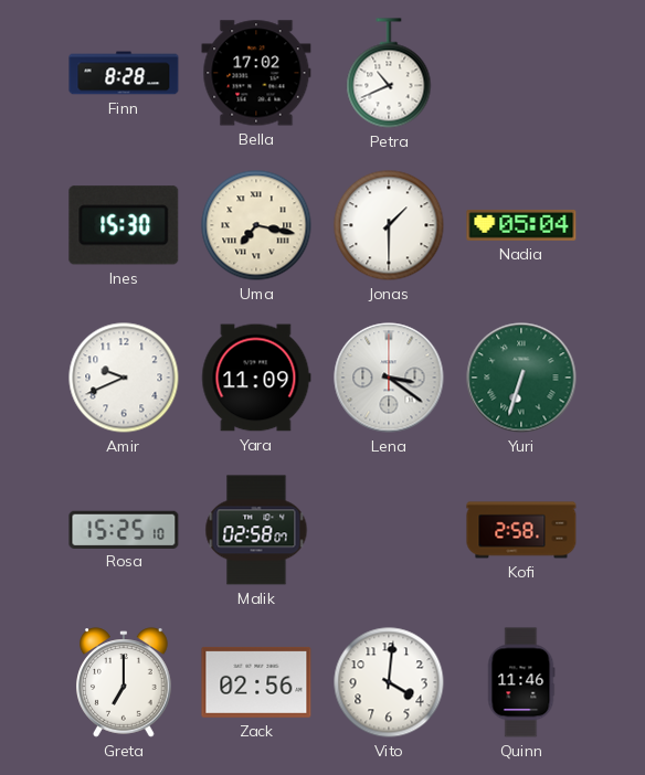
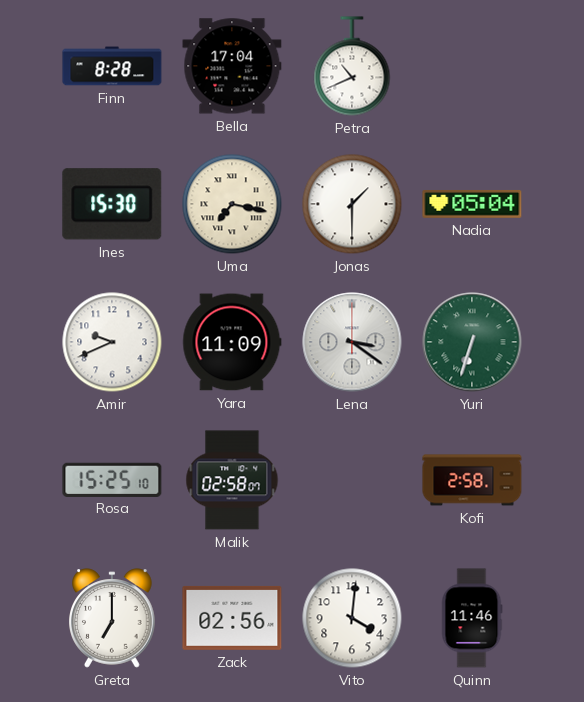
Bella: 17:02 -> 17:04 (232, 66)
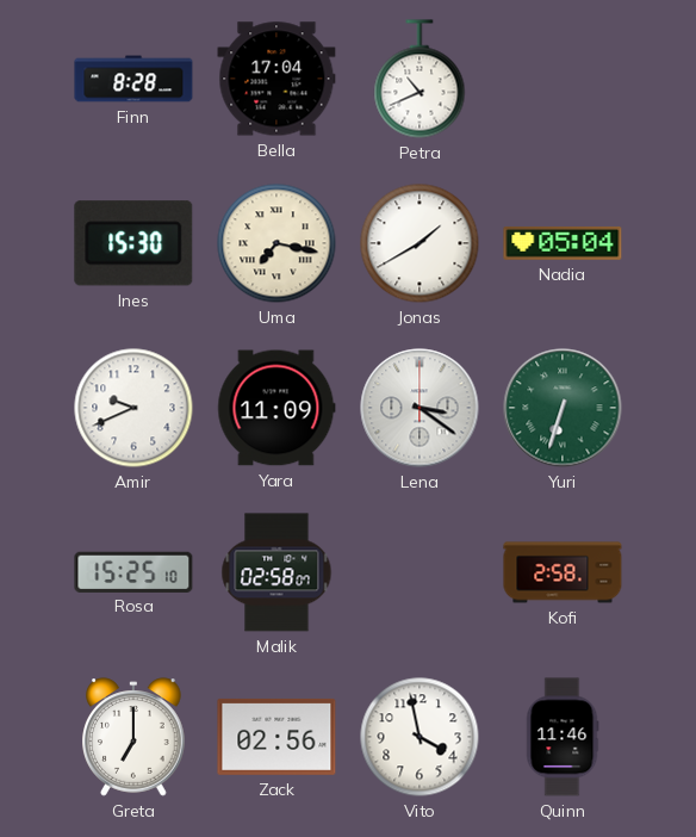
Jonas: 1:30 -> 1:40 (420, 243)
Vito: 4:01 -> 3:58 (420, 737)
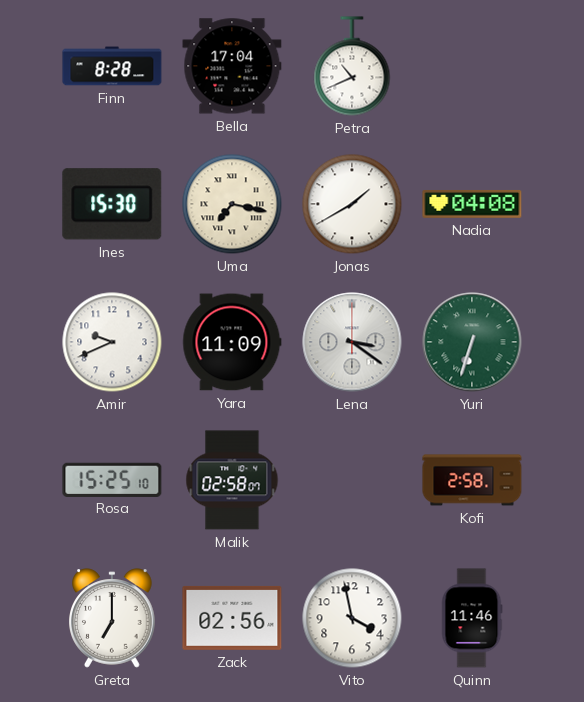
Nadia: 05:04 -> 04:08 (472, 204)
